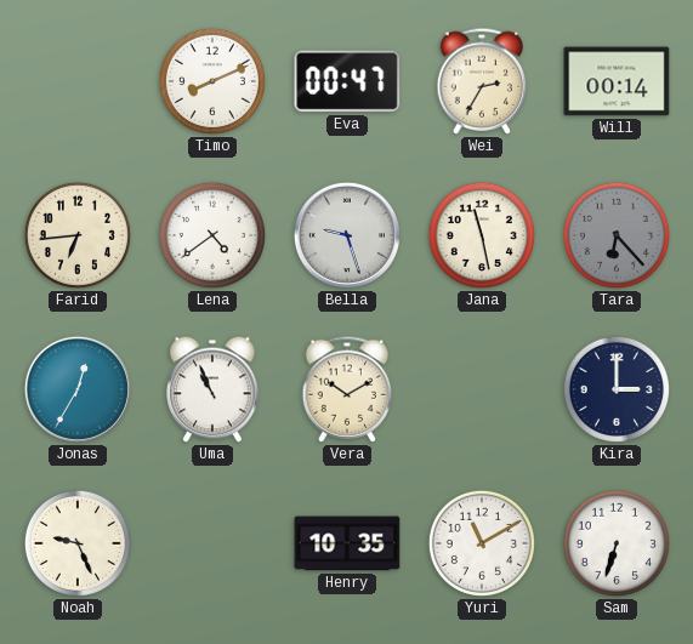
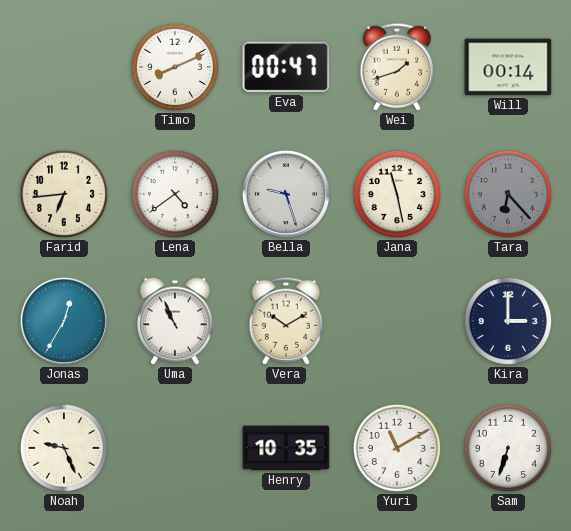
Wei: 2:35 -> 1:42 (397, 67)
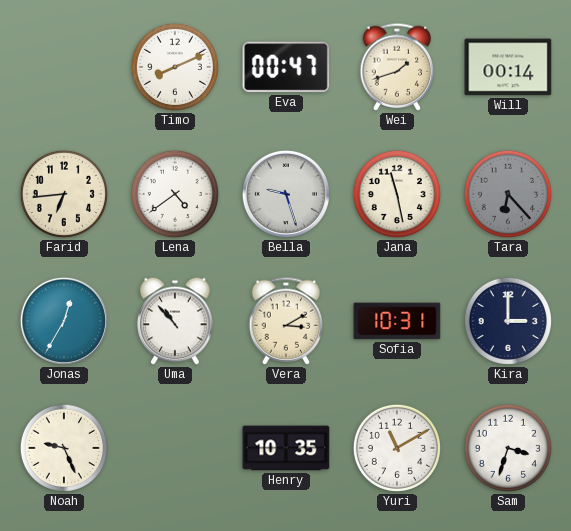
Uma: 10:56 -> 10:53 (175, 321)
Vera: 10:10 -> 3:10 (286, 321)
Sofia: none -> 10:31 (397, 321)
Sam: 6:33 -> 3:33 (508, 448)
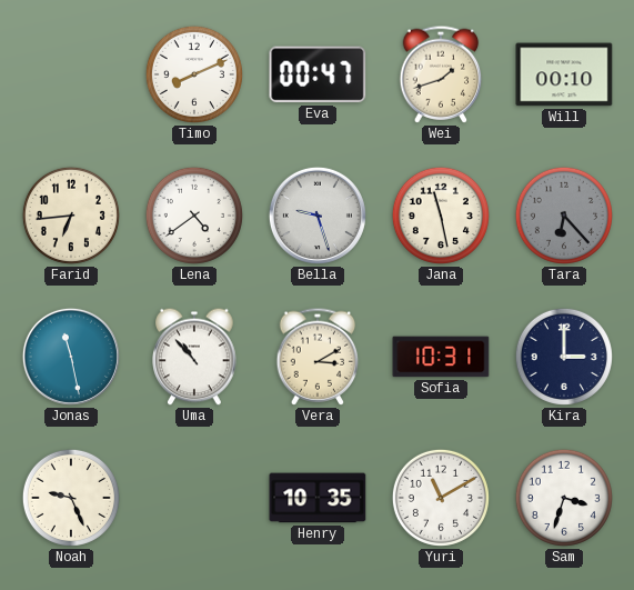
Will: 00:14 -> 00:10 (564, 74)
Jonas: 12:35 -> 11:28 (71, 357)
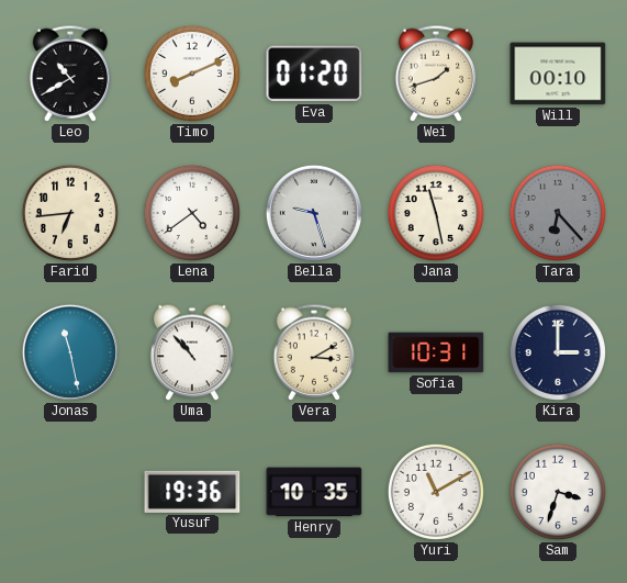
Leo: none -> 10:40 (70, 74)
Eva: 00:47 -> 01:20 (314, 74)
Noah: 9:26 -> none (71, 498)
Yusuf: none -> 19:36 (192, 492)
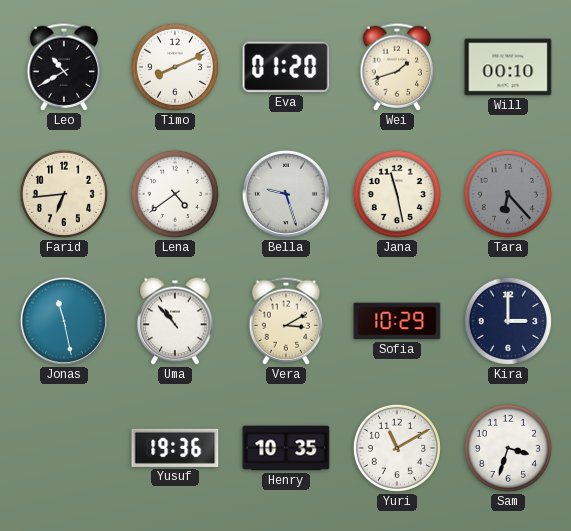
Sofia: 10:31 -> 10:29 (397, 321)
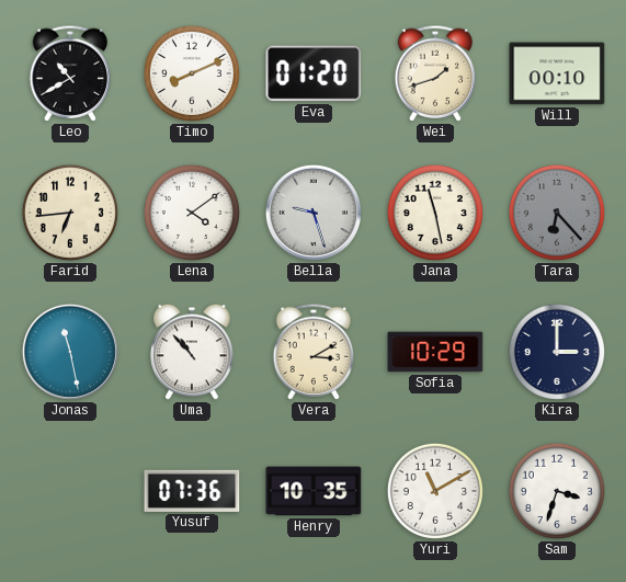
Lena: 4:39 -> 4:09 (192, 213)
Yusuf: 19:36 -> 07:36 (192, 491)
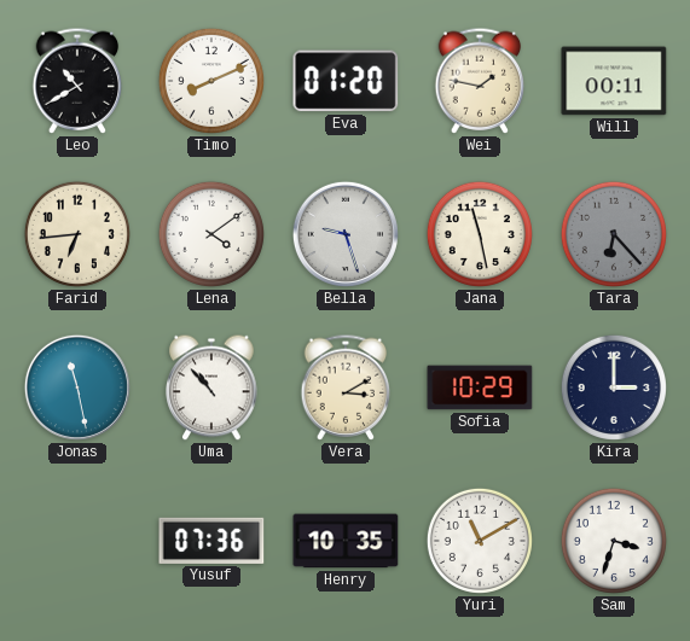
Wei: 1:42 -> 1:47 (480, 81)
Will: 00:10 -> 00:11 (614, 81)
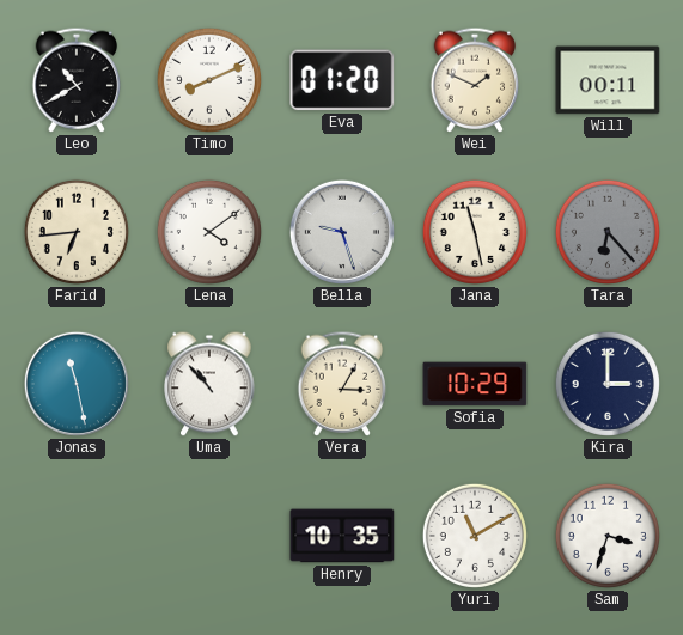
Wei: 1:47 -> 1:49 (475, 80)
Vera: 3:10 -> 3:05 (342, 384)
Yusuf: 07:36 -> none (211, 541)
